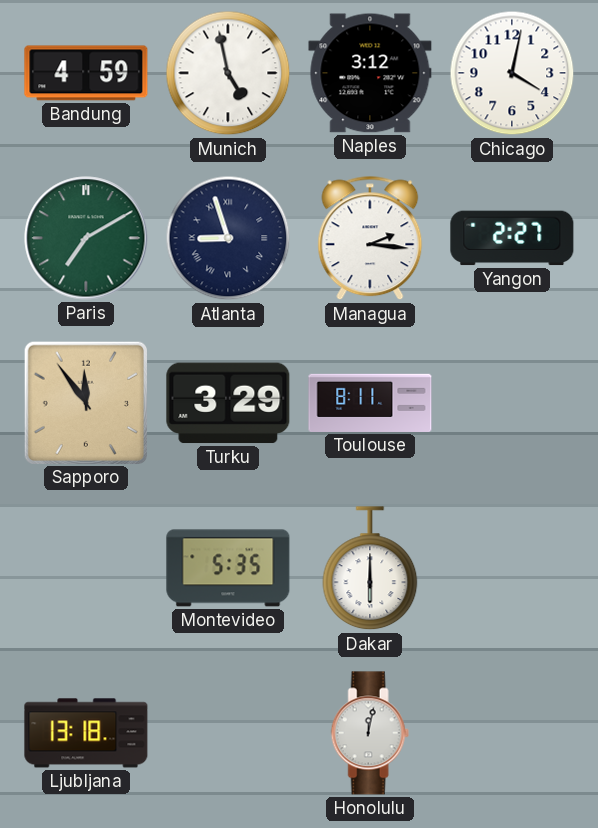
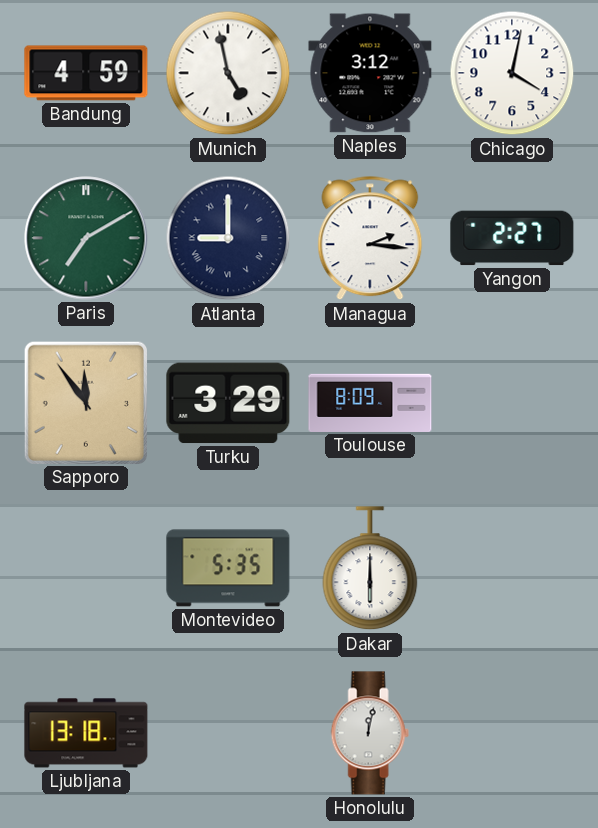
Atlanta: 8:57 -> 9:00 (228, 238)
Toulouse: 8:11 -> 8:09 (370, 403)
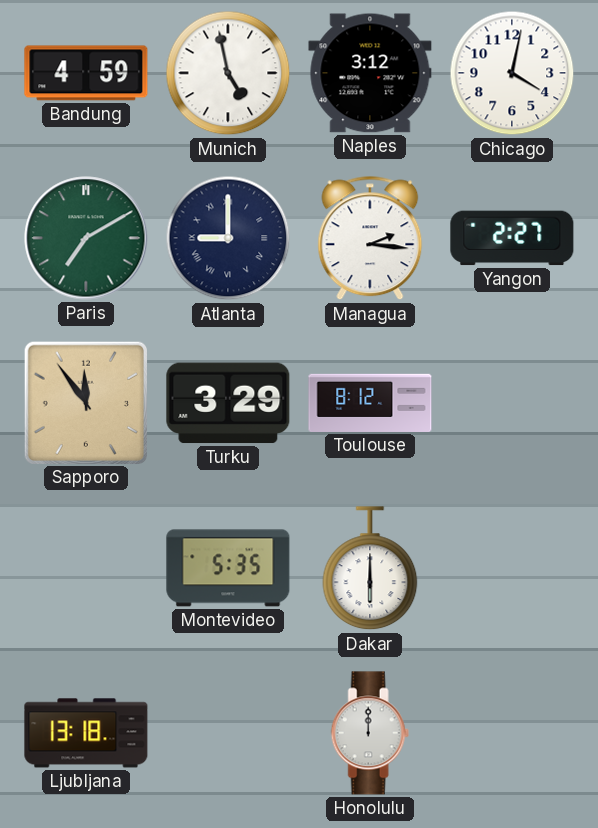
Toulouse: 8:09 -> 8:12 (370, 403)
Honolulu: 12:02 -> 12:00 (370, 733)
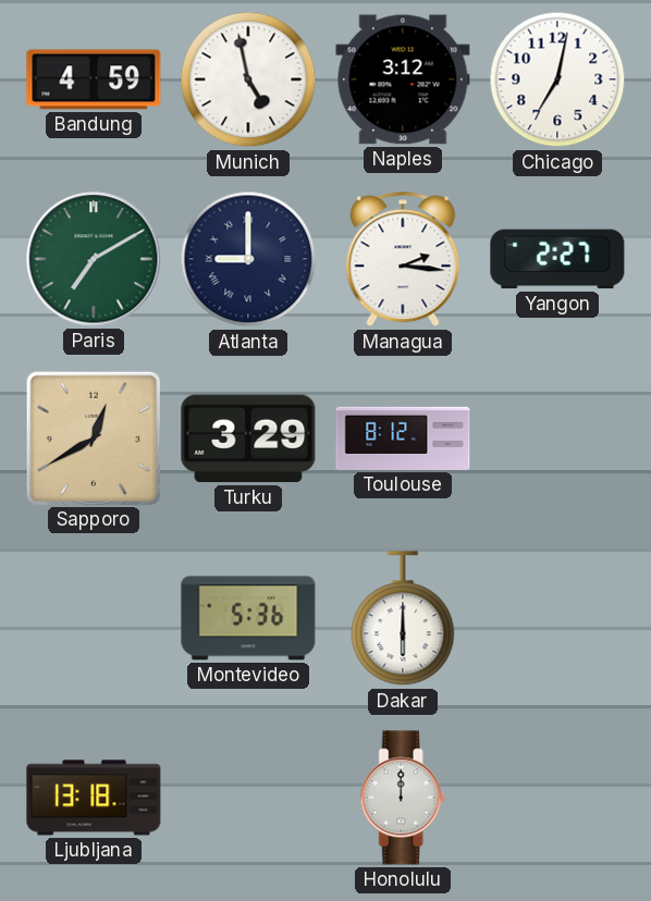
Chicago: 4:02 -> 7:02 (557, 79)
Sapporo: 11:54 -> 12:40 (93, 437)
Montevideo: 5:35 -> 5:36 (248, 618)
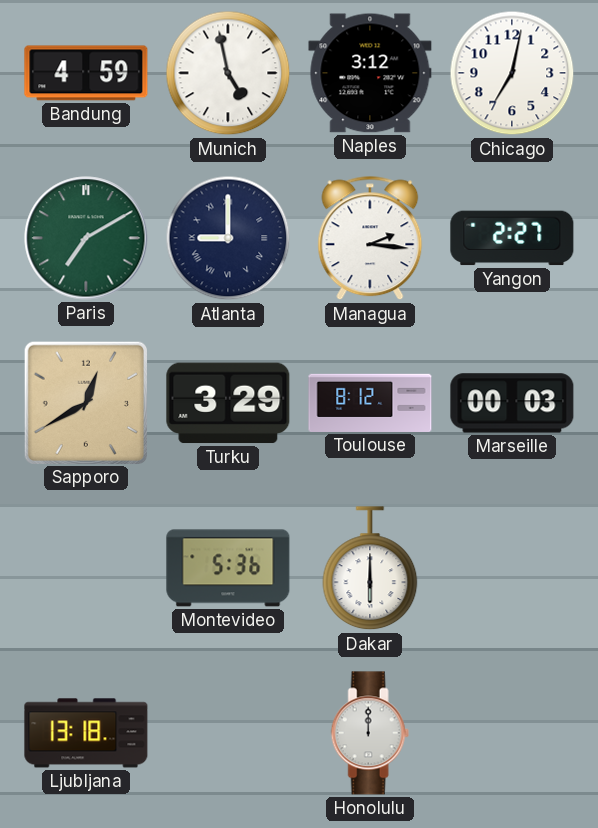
Marseille: none -> 00:03 (512, 403)
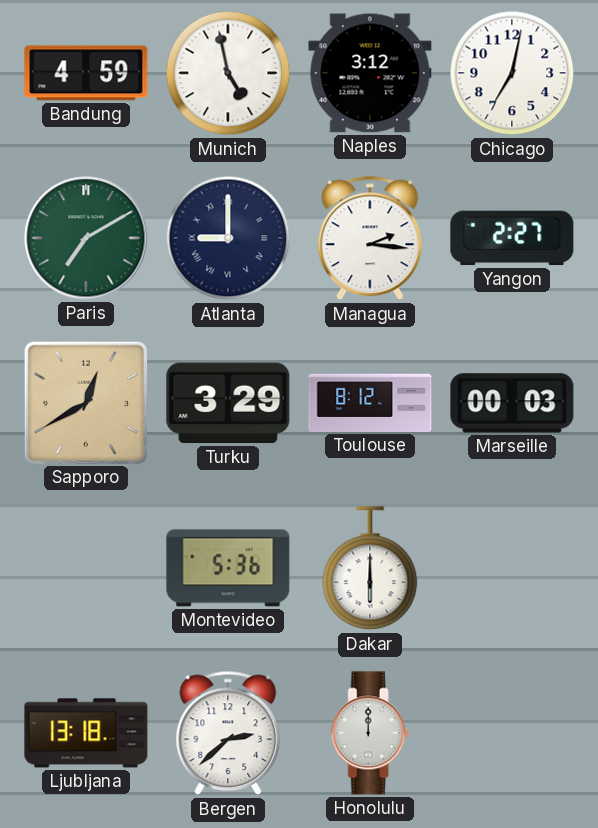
Bergen: none -> 2:38 (228, 733)
